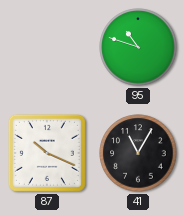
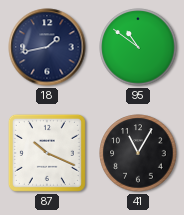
18: none -> 1:43 (47, 47)
95: 10:48 -> 10:51 (138, 47)
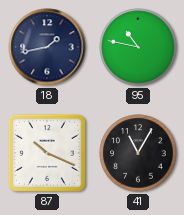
95: 10:51 -> 10:47 (138, 47)
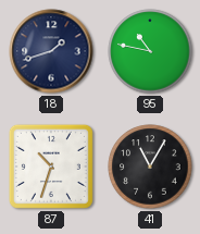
18: 1:43 -> 1:42 (51, 51)
87: 10:19 -> 10:33 (51, 167)
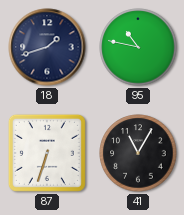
87: 10:33 -> 6:33 (47, 153)
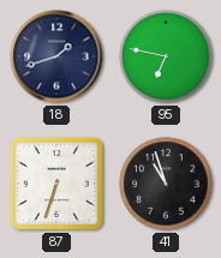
95: 10:47 -> 6:47 (166, 56)
41: 11:05 -> 10:57 (166, 184)
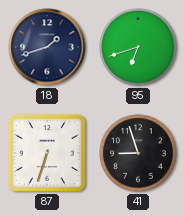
95: 6:47 -> 6:42 (138, 47)
41: 10:57 -> 8:57 (138, 153)
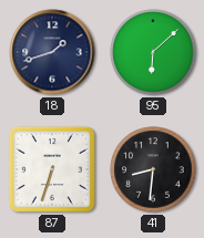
95: 6:42 -> 6:08 (153, 52)
41: 8:57 -> 8:31 (153, 169)
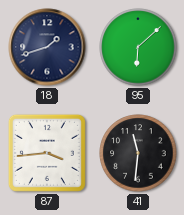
87: 6:33 -> 3:44 (47, 153)
41: 8:31 -> 11:31 (138, 153)
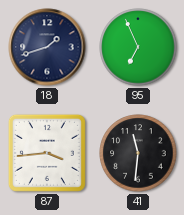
95: 6:08 -> 6:56 (138, 47)
